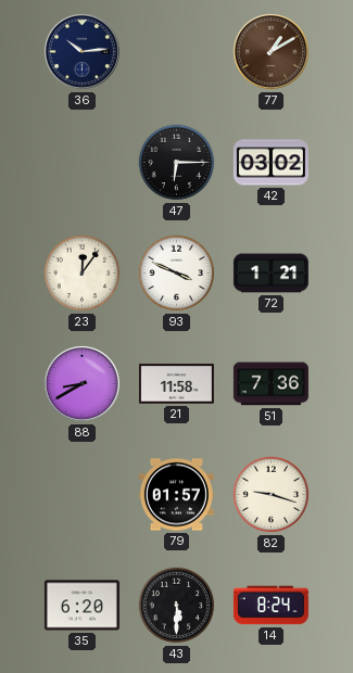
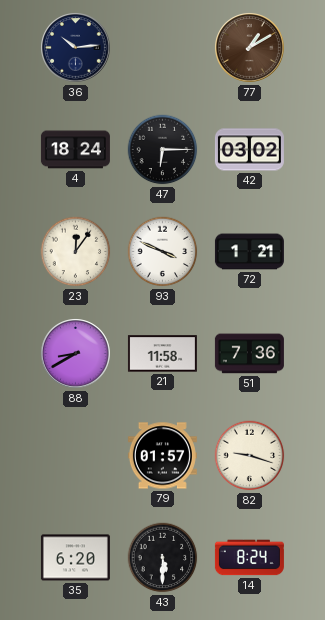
4: none -> 18:24 (75, 150)
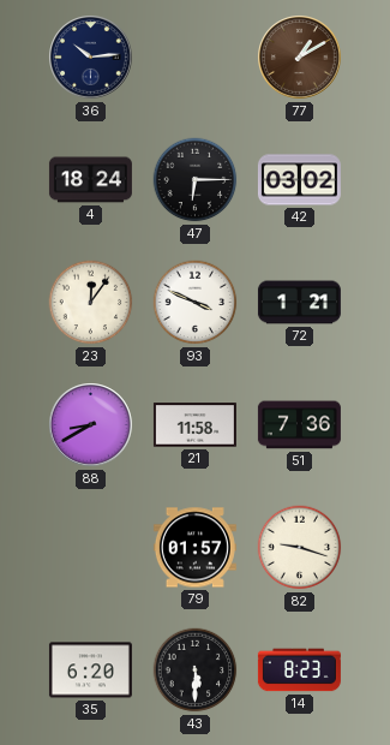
14: 8:24 -> 8:23 (299, 670)
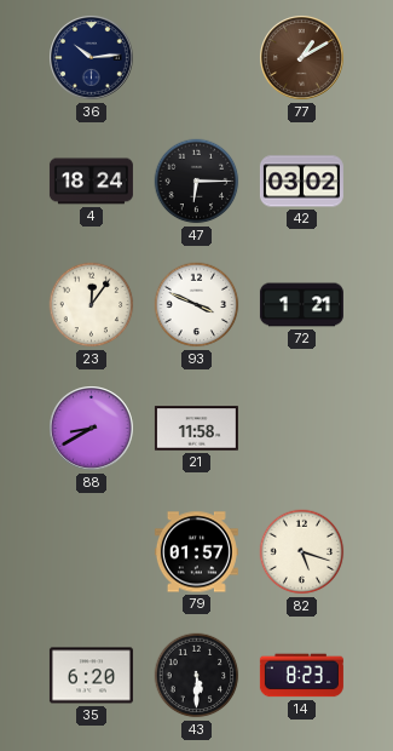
51: 7:36 -> none (299, 425)
82: 9:18 -> 5:18 (302, 552)
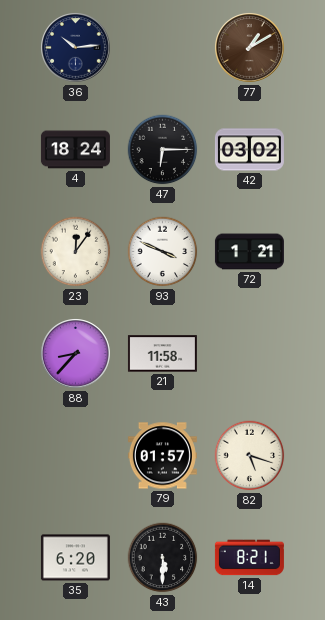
88: 8:40 -> 8:37 (76, 354)
14: 8:23 -> 8:21 (249, 558)
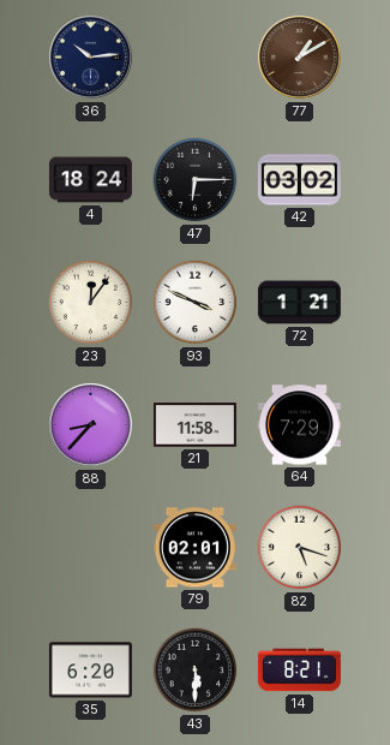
64: none -> 7:29 (299, 425)
79: 01:57 -> 02:01 (194, 548)
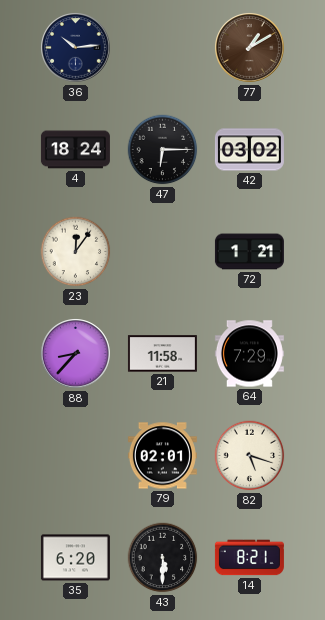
93: 3:49 -> none (196, 303)
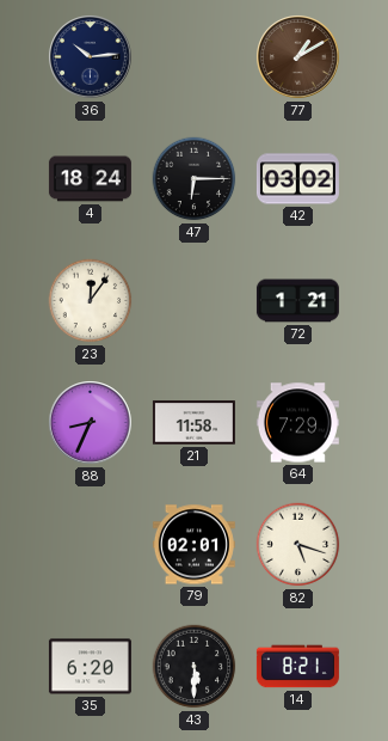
88: 8:37 -> 8:34 (91, 423)
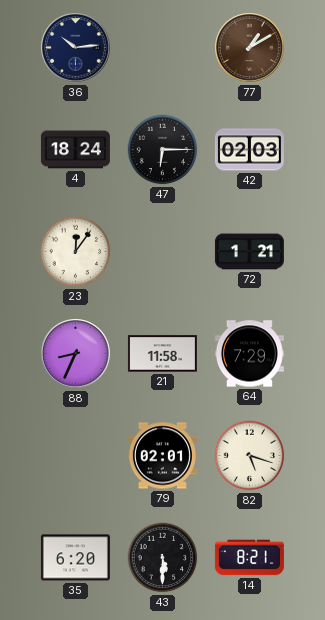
42: 03:02 -> 02:03 (249, 150)
